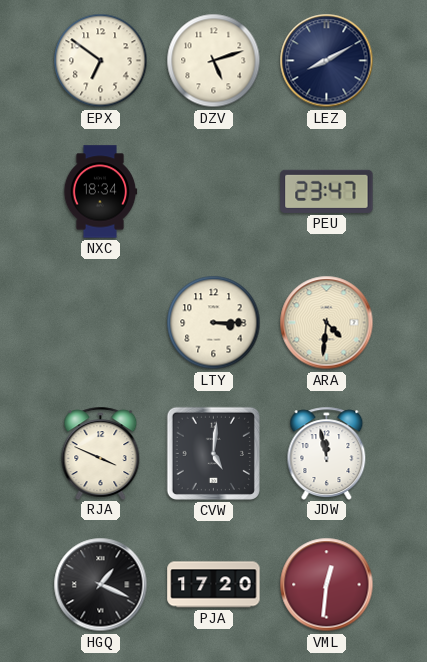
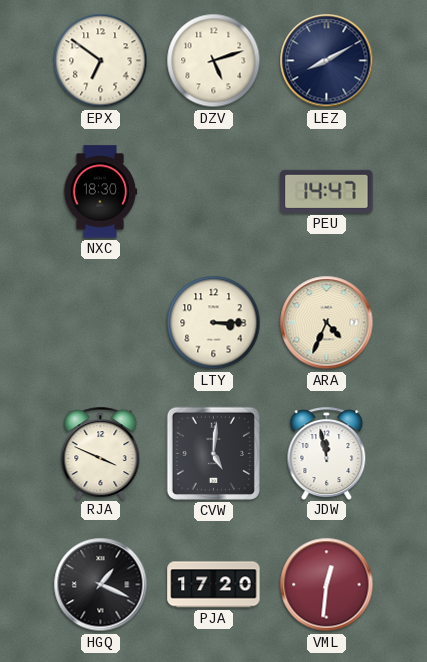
NXC: 18:34 -> 18:30 (100, 192)
PEU: 23:47 -> 14:47 (327, 191)
ARA: 4:31 -> 4:34 (327, 323)
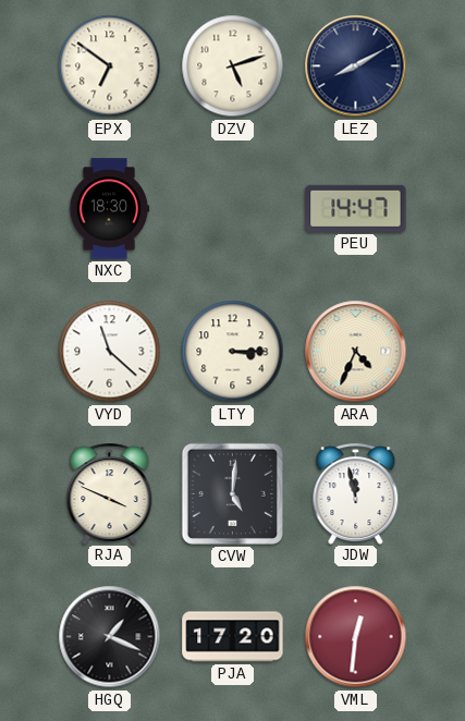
VYD: none -> 11:22 (110, 352)
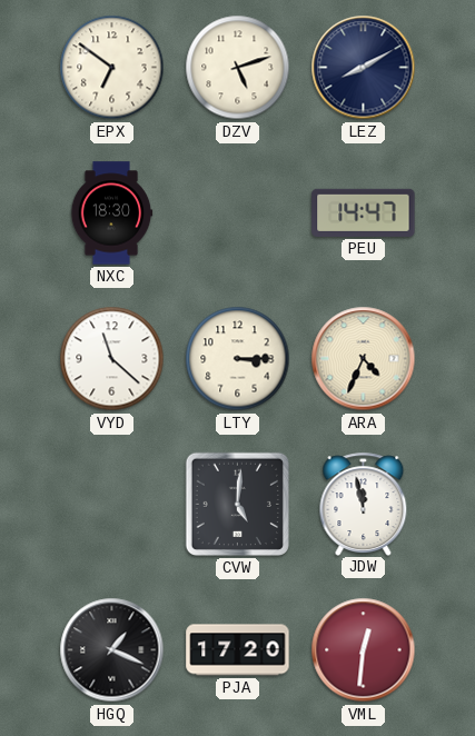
RJA: 3:49 -> none (110, 493)
